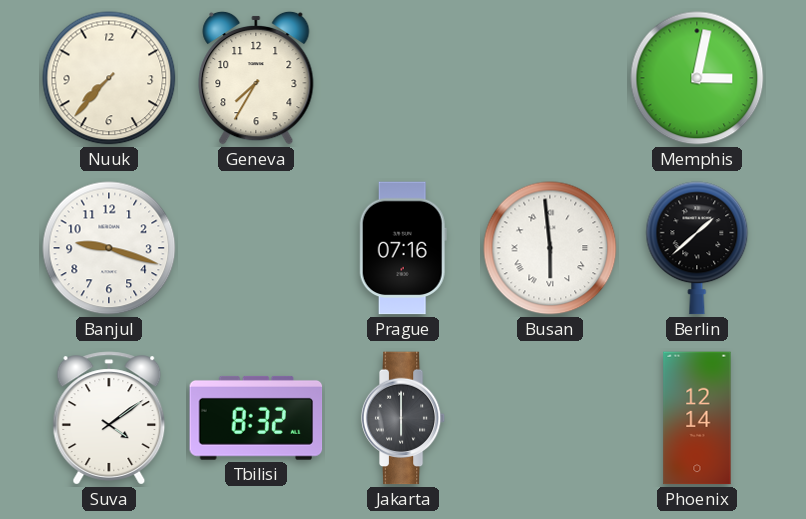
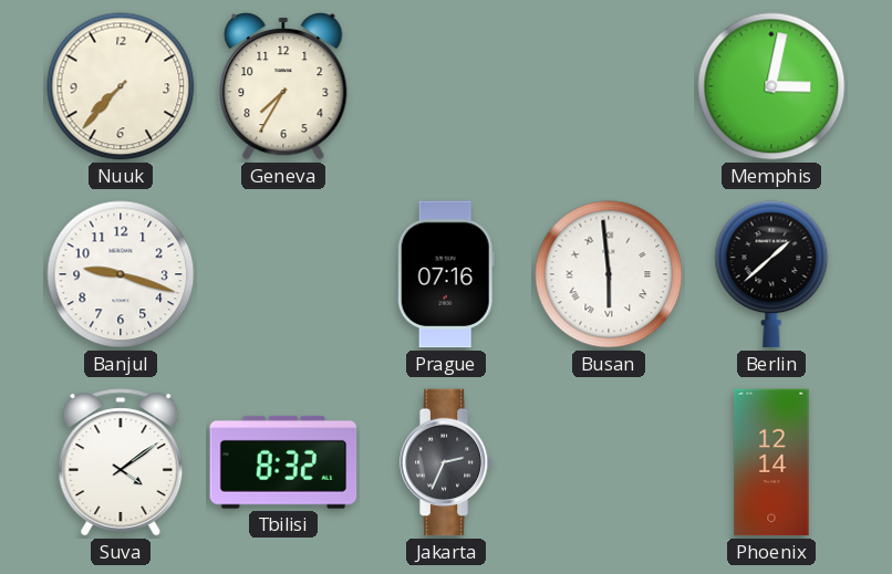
Jakarta: 6:00 -> 2:34 (446, 462)
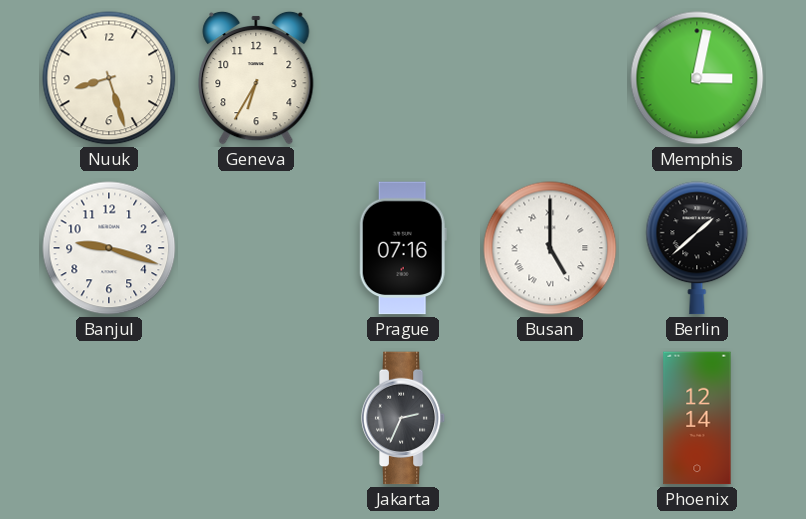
Nuuk: 7:37 -> 8:27 (109, 78)
Geneva: 7:35 -> 6:35 (256, 78)
Busan: 5:59 -> 5:00 (550, 248)
Suva: 4:09 -> none (121, 462)
Tbilisi: 8:32 -> none (283, 462)
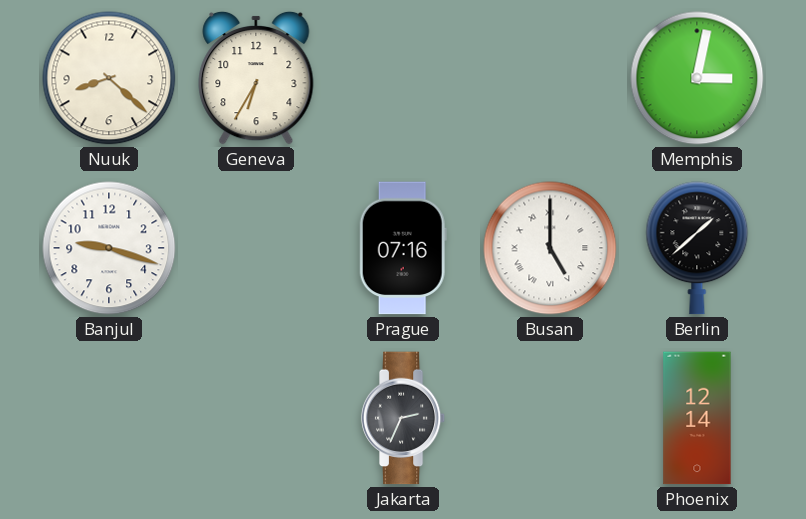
Nuuk: 8:27 -> 8:22 (109, 78)
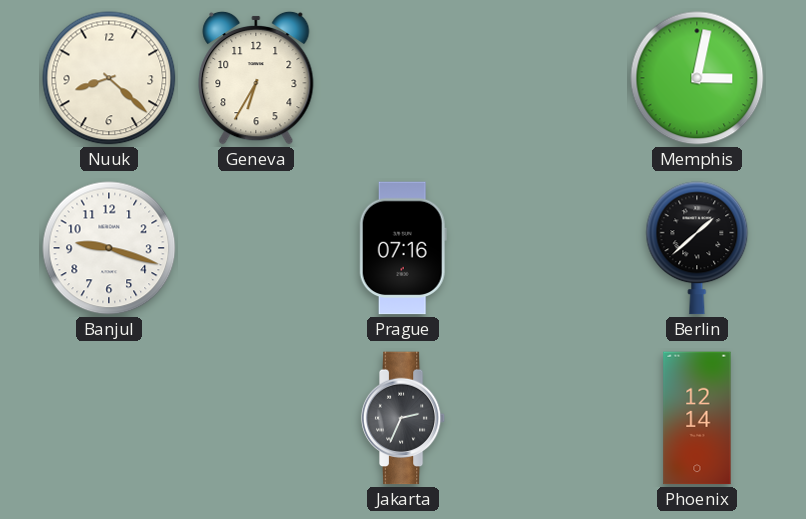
Busan: 5:00 -> none (550, 248)
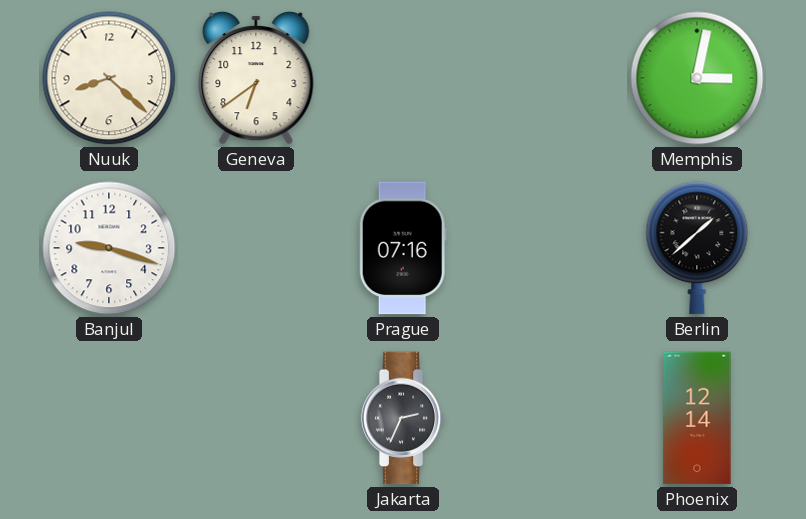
Geneva: 6:35 -> 6:39 (256, 78)
